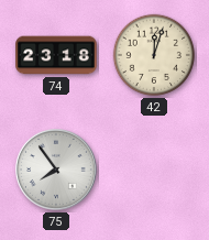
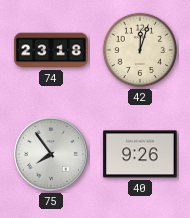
40: none -> 9:26 (140, 154)
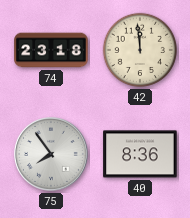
42: 12:03 -> 11:59 (140, 50)
40: 9:26 -> 8:36 (140, 154)
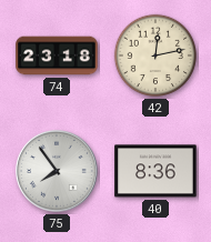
42: 11:59 -> 12:13 (155, 56)
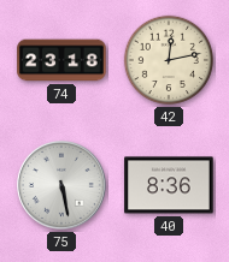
75: 7:54 -> 5:28 (63, 186)
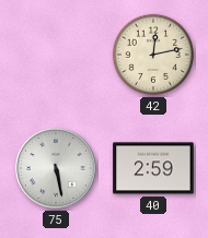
74: 23:18 -> none (61, 60)
40: 8:36 -> 2:59 (153, 168)
